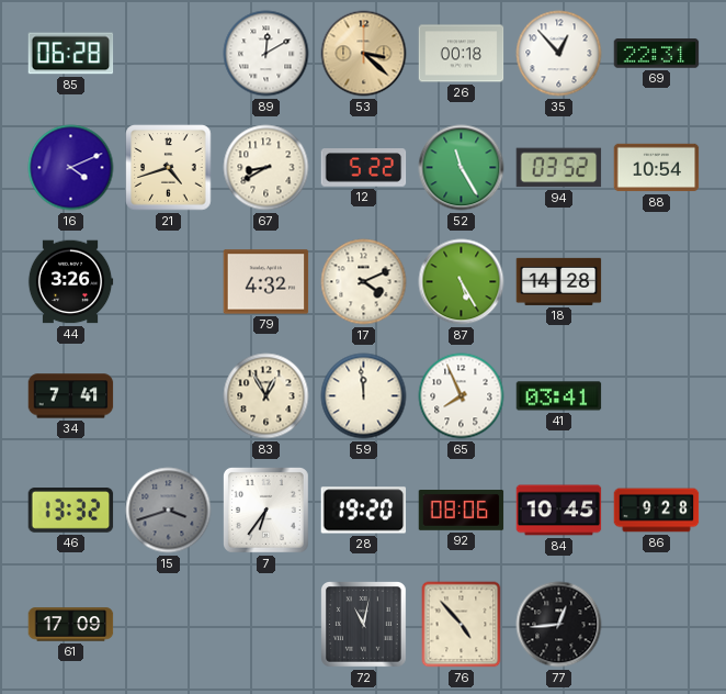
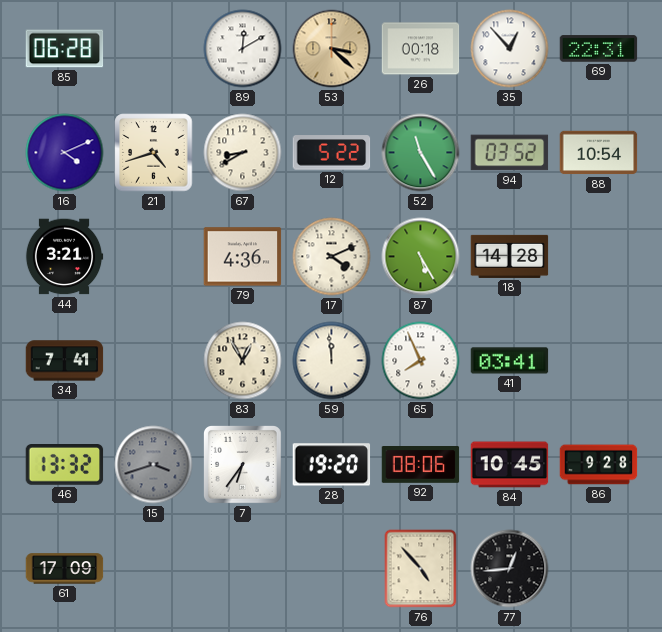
44: 3:26 -> 3:21 (64, 257)
79: 4:32 -> 4:36 (243, 257)
72: 11:02 -> none (364, 625)
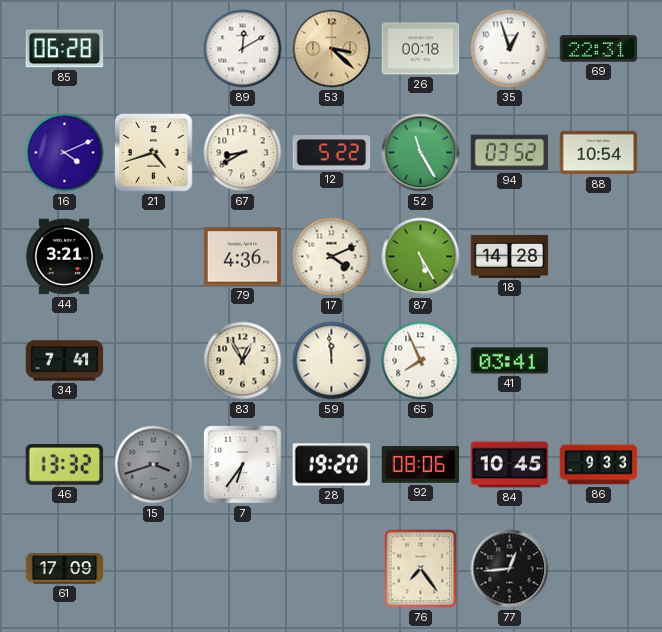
35: 12:53 -> 12:57 (510, 49)
86: 9:28 -> 9:33 (599, 465)
76: 4:53 -> 7:24 (421, 569)
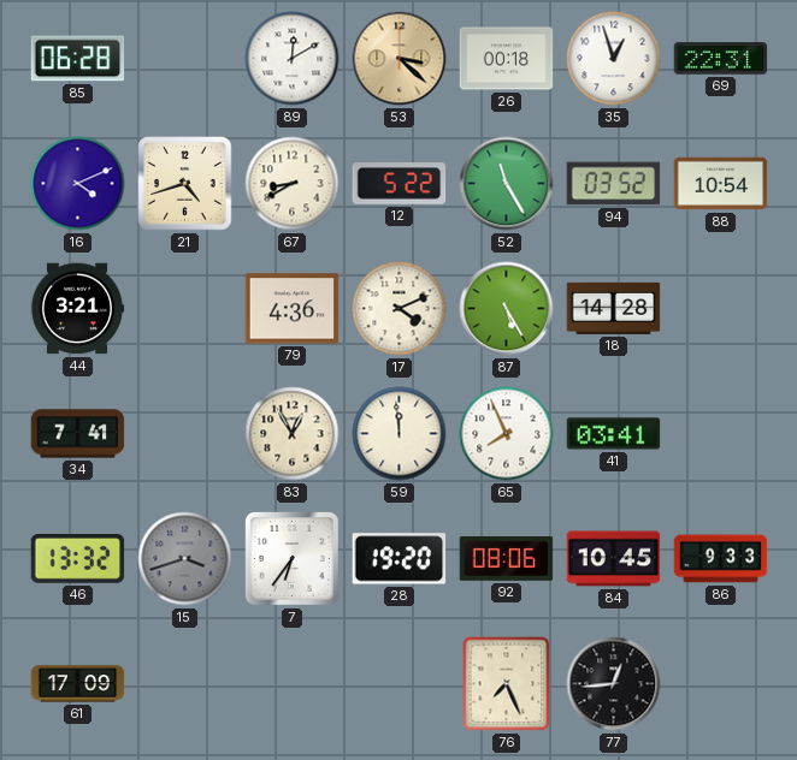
76: 7:24 -> 7:26 (507, 684)
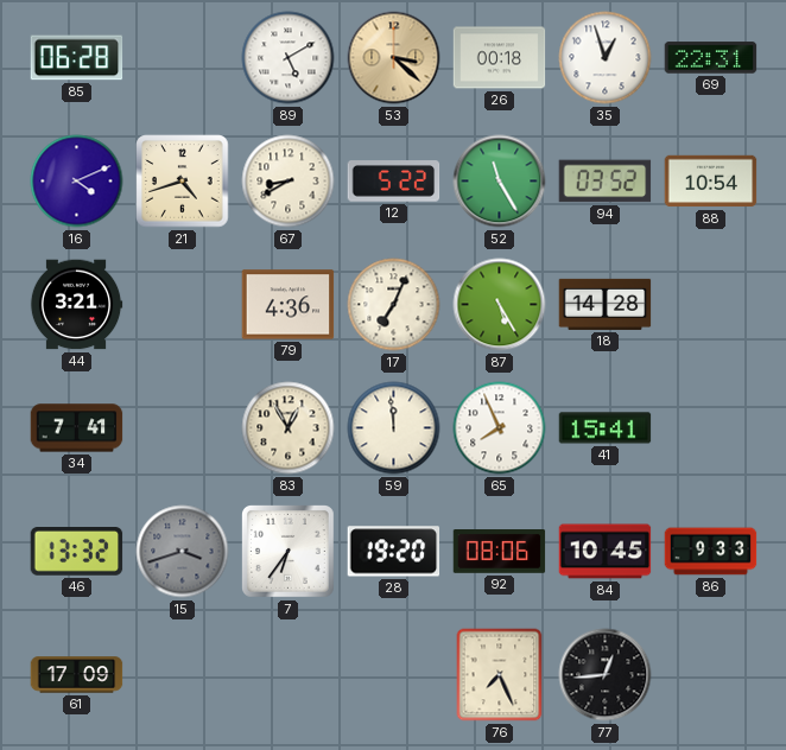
89: 12:10 -> 5:10 (289, 58)
17: 4:11 -> 7:04 (394, 305)
41: 03:41 -> 15:41 (606, 428)
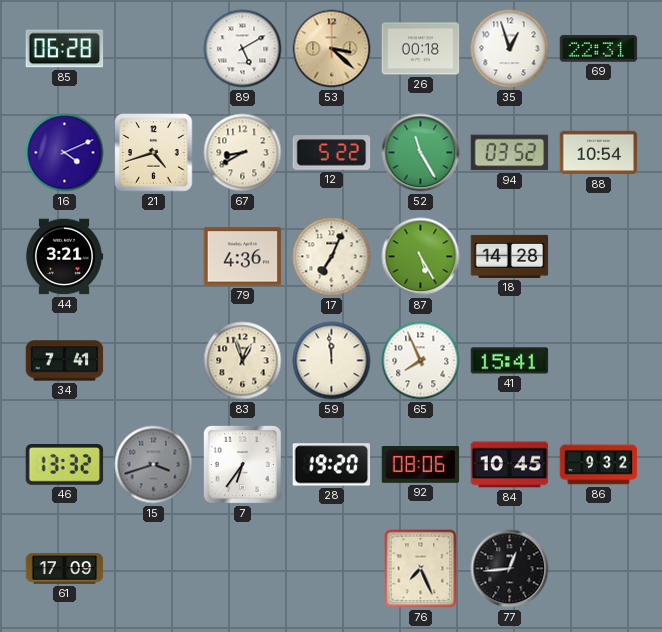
83: 12:55 -> 12:57 (243, 361)
86: 9:33 -> 9:32 (599, 465)
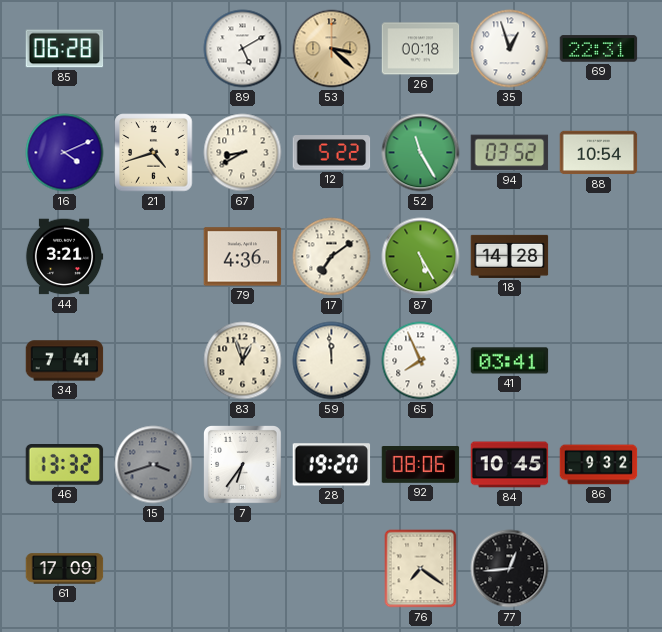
17: 7:04 -> 7:09 (332, 257)
41: 15:41 -> 03:41 (510, 361)
76: 7:26 -> 7:21 (421, 569)
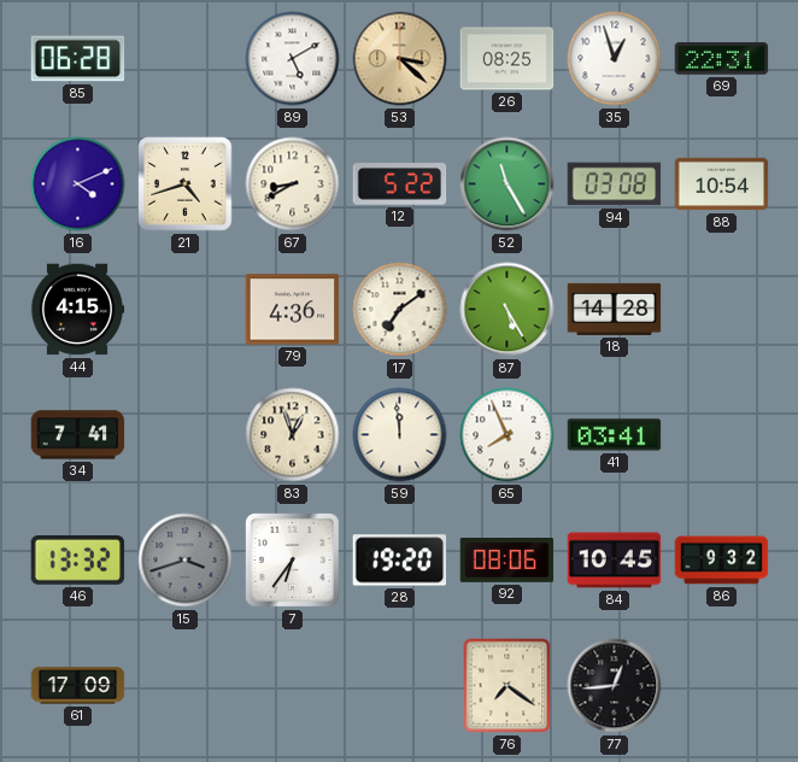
26: 00:18 -> 08:25 (507, 59)
94: 03:52 -> 03:08 (615, 184)
44: 3:21 -> 4:15 (77, 310)
